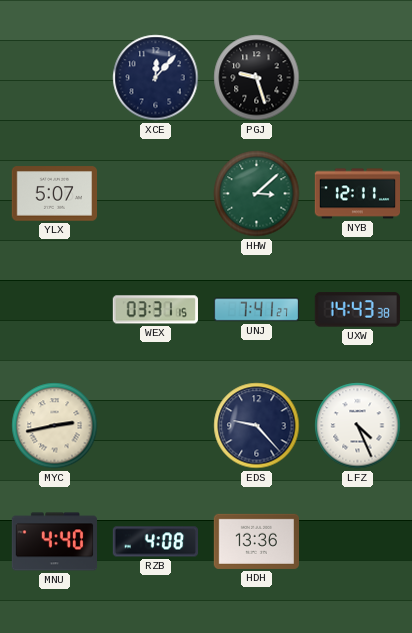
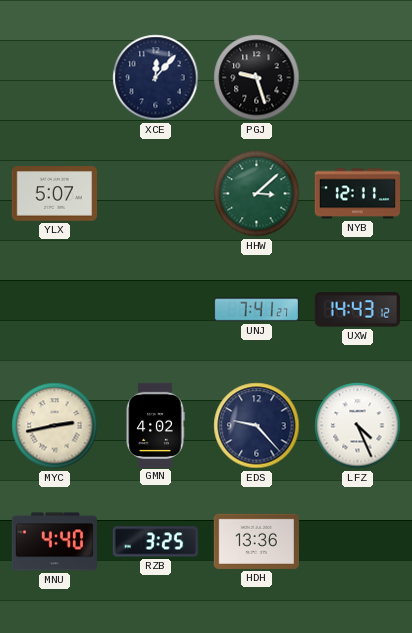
WEX: 03:31 -> none (155, 310)
UXW: 14:43:38 -> 14:43:12 (357, 310)
GMN: none -> 4:02 (155, 425)
RZB: 4:08 -> 3:25 (155, 542)
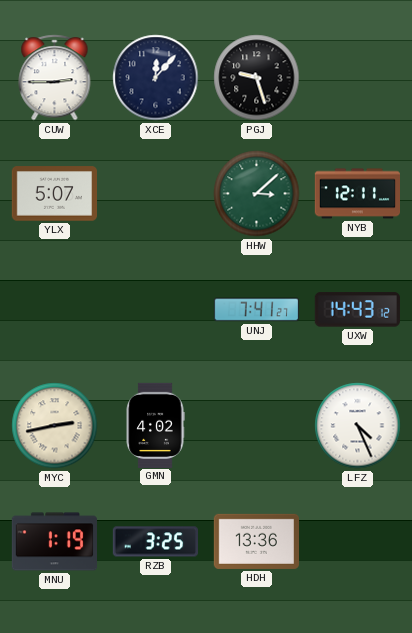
CUW: none -> 2:45 (55, 78)
EDS: 9:23 -> none (257, 426)
MNU: 4:40 -> 1:19 (54, 542)
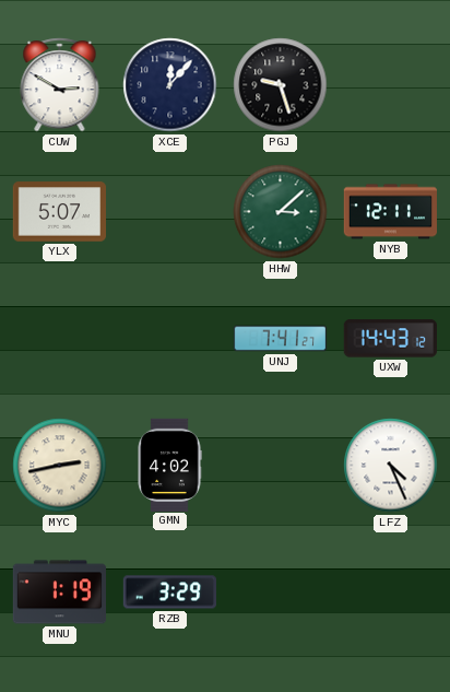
CUW: 2:45 -> 2:50 (60, 85)
RZB: 3:25 -> 3:29 (169, 593)
HDH: 13:36 -> none (256, 541)
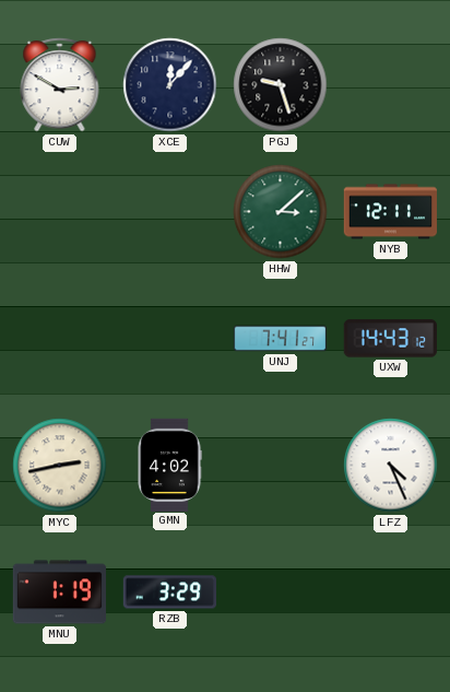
YLX: 5:07 -> none (59, 212)
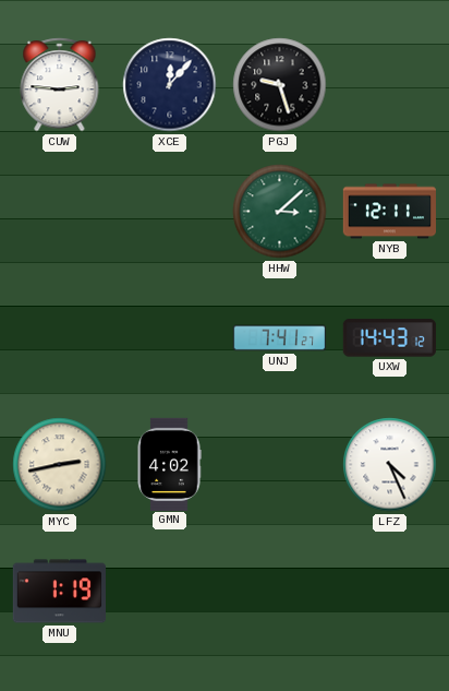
CUW: 2:50 -> 2:46 (60, 85)
RZB: 3:29 -> none (169, 593)
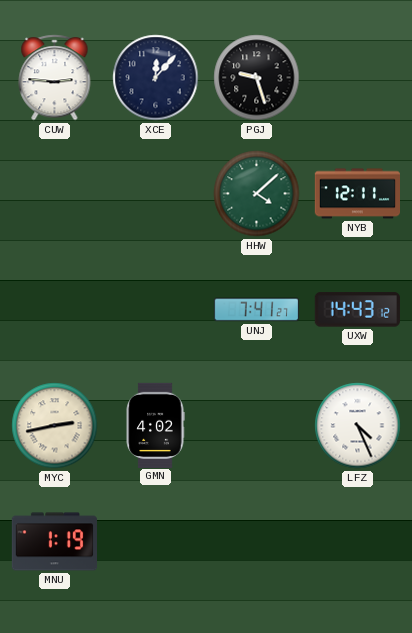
HHW: 3:08 -> 4:08 (257, 194)
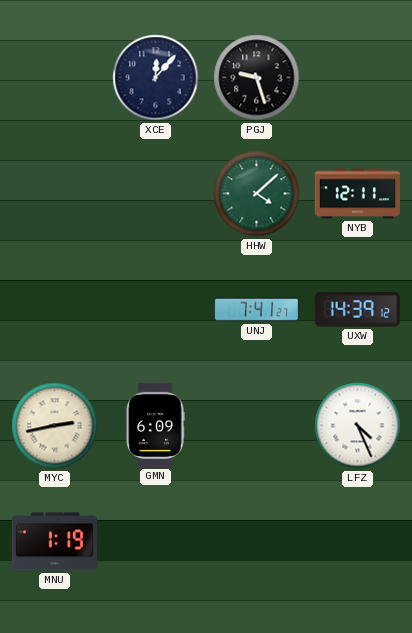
CUW: 2:46 -> none (55, 78)
UXW: 14:43 -> 14:39 (357, 310)
GMN: 4:02 -> 6:09 (155, 425)
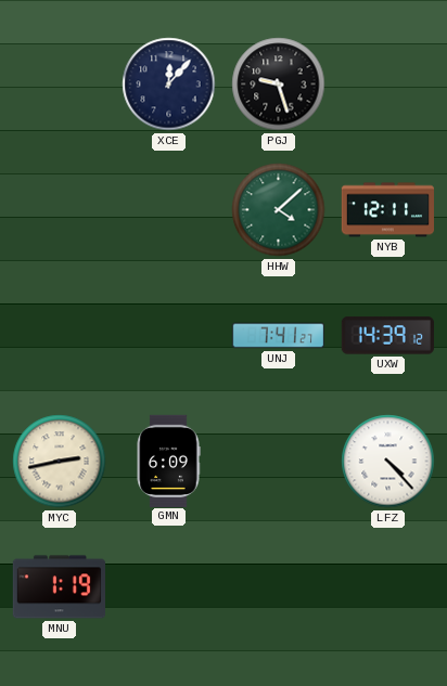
LFZ: 4:26 -> 4:23 (388, 462)
